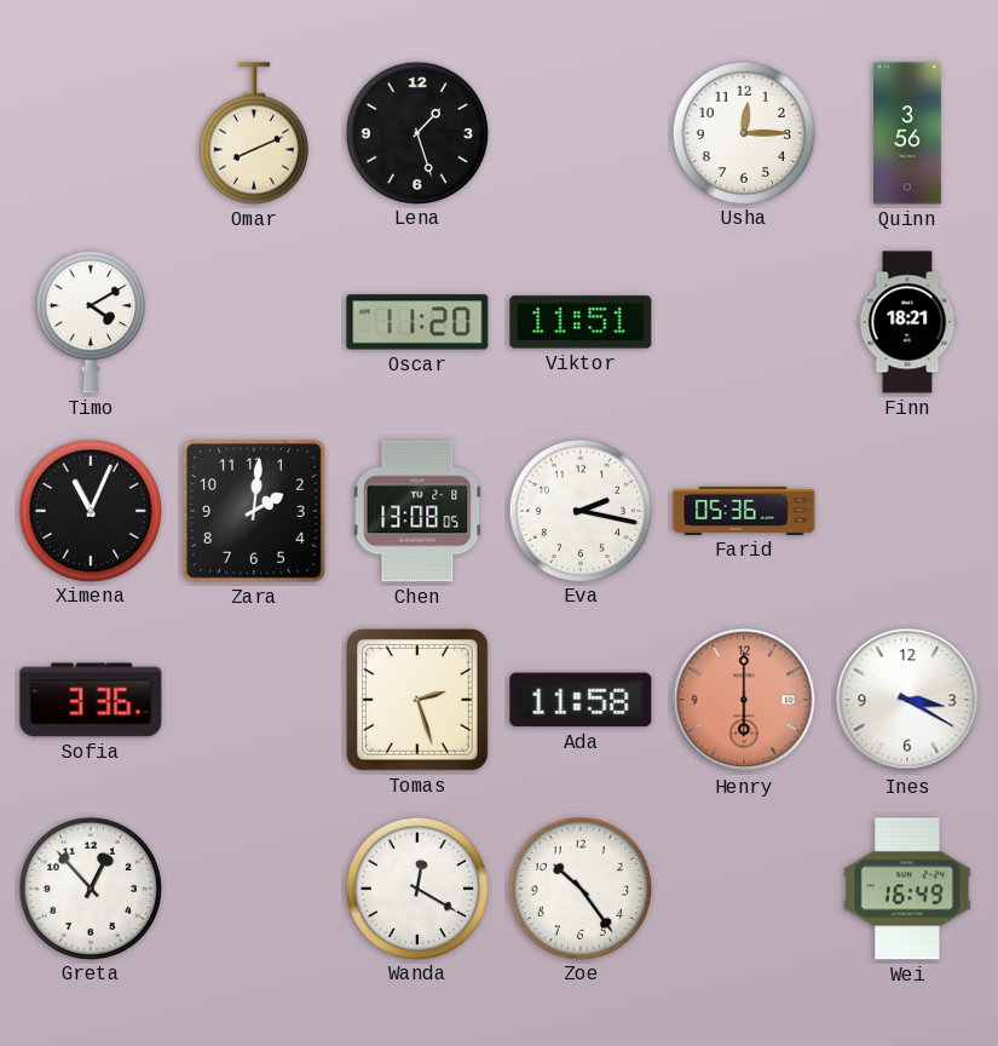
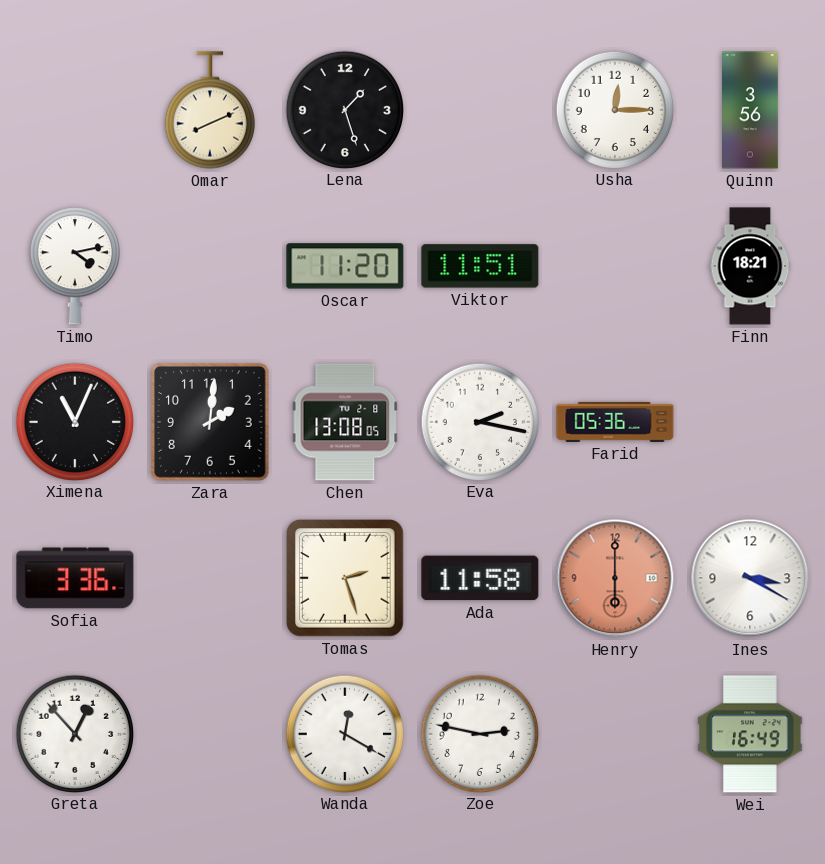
Timo: 4:10 -> 4:13 (75, 266)
Zoe: 10:24 -> 2:47 (479, 733)
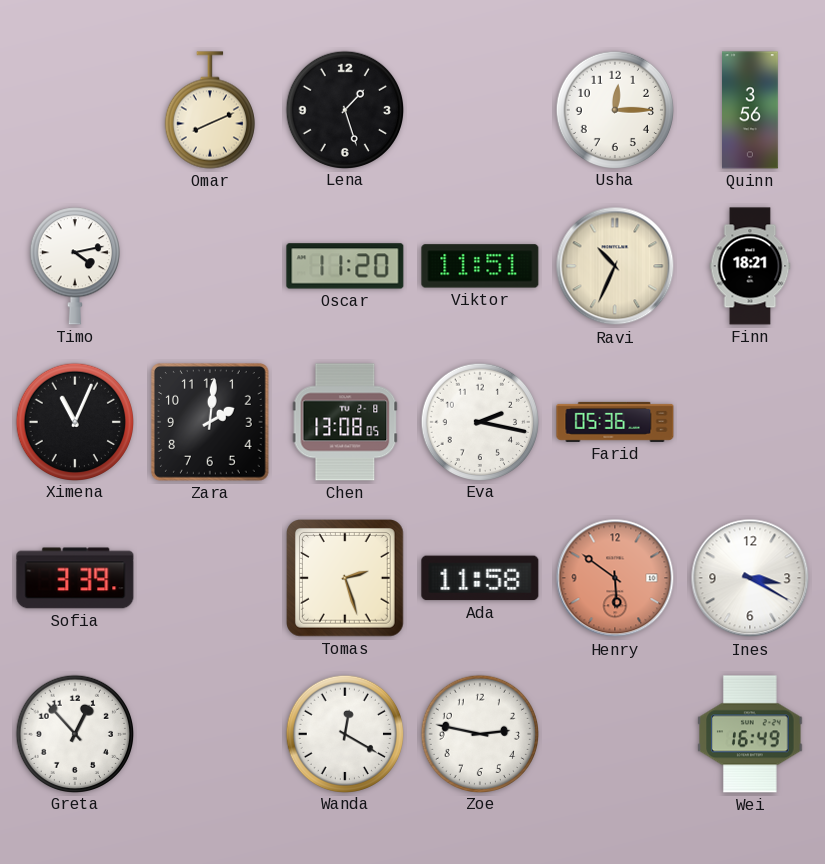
Ravi: none -> 10:34 (615, 266)
Sofia: 3:36 -> 3:39 (75, 578)
Henry: 6:00 -> 5:51 (615, 578)
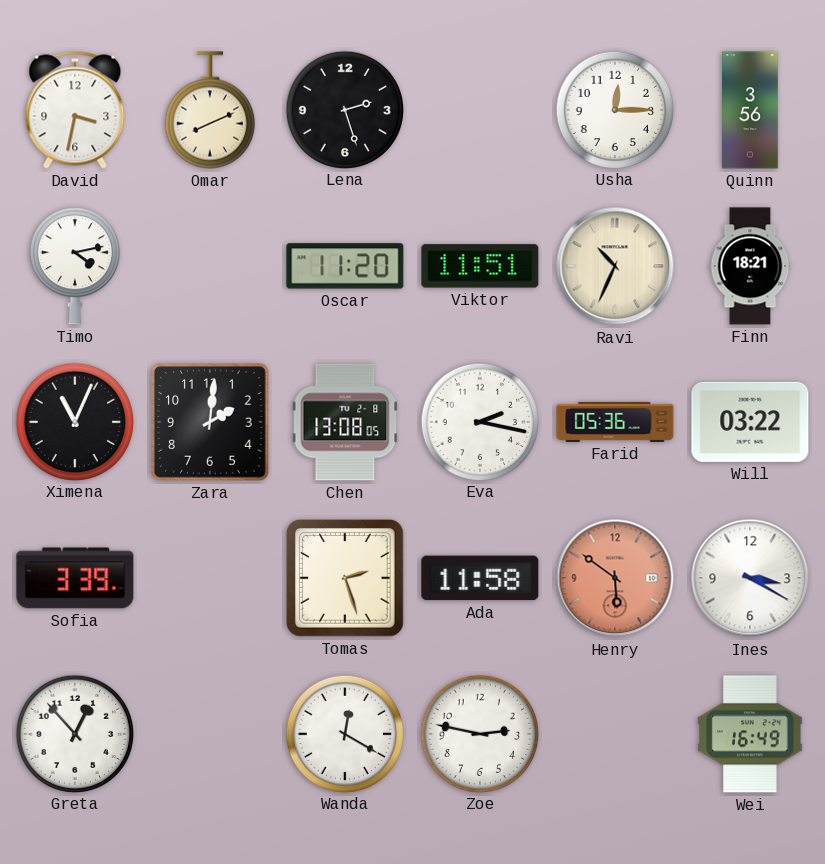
David: none -> 3:32 (75, 110)
Lena: 1:27 -> 2:27 (344, 109)
Will: none -> 03:22 (750, 422)
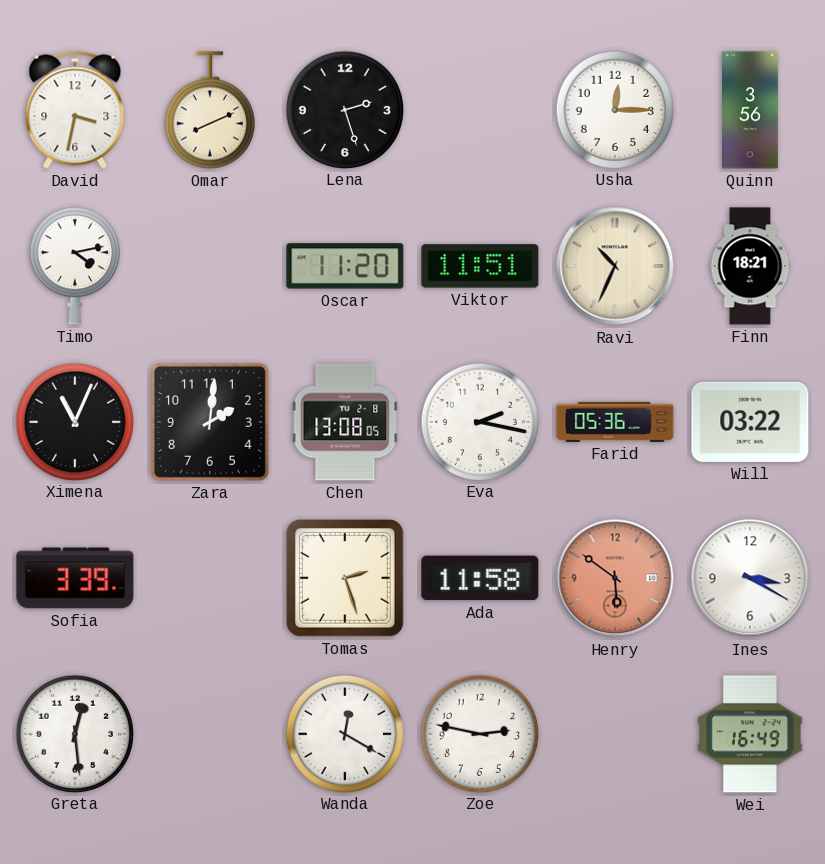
Greta: 12:53 -> 12:29 (74, 733)
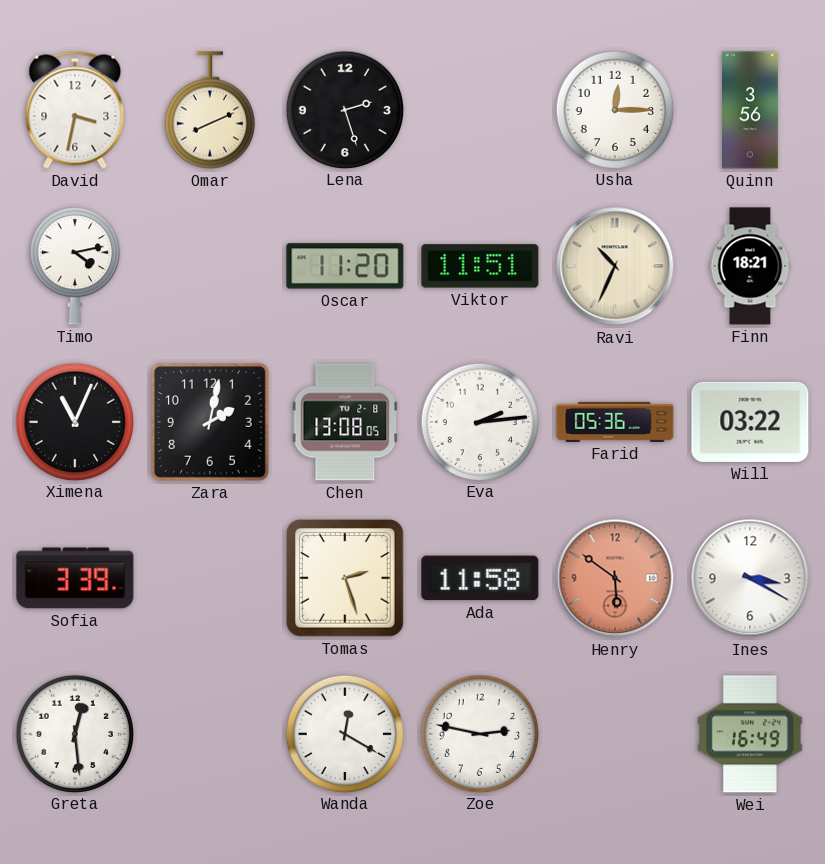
Zara: 2:01 -> 2:02 (211, 423)
Eva: 2:17 -> 2:14 (479, 421)
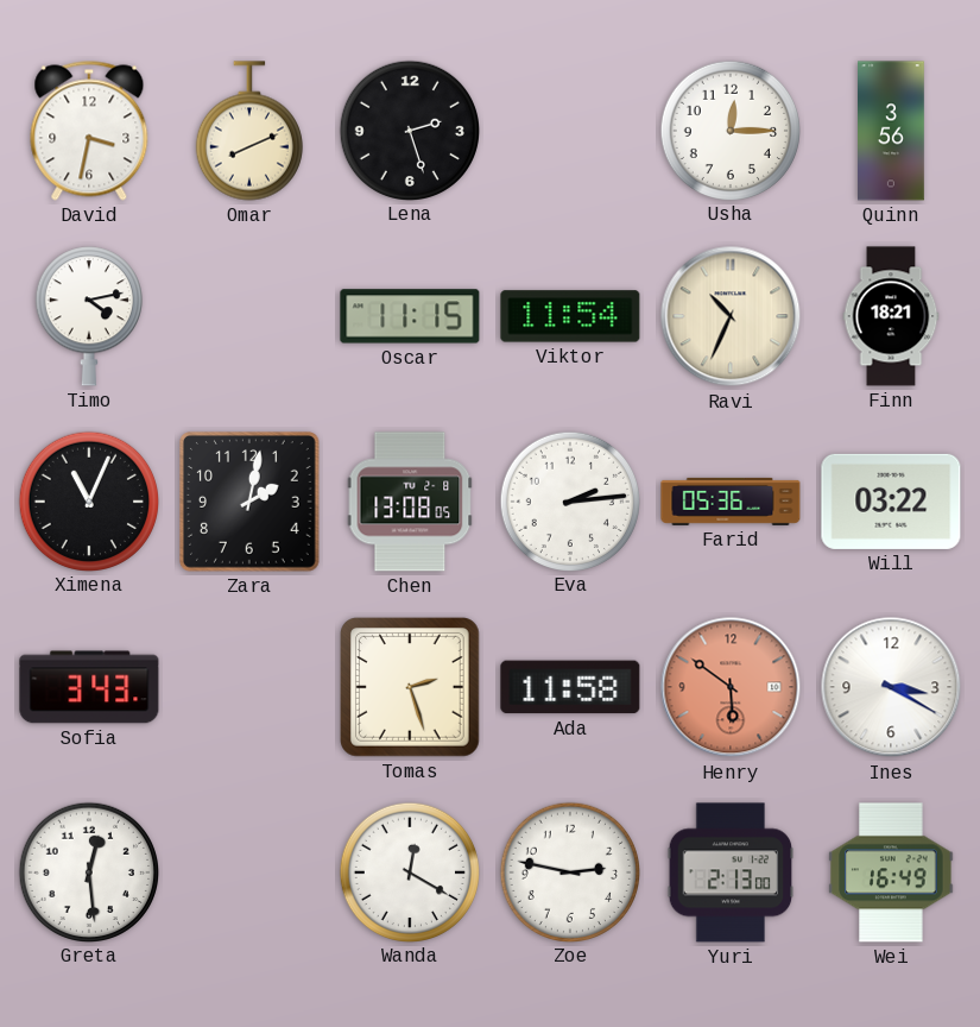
Oscar: 11:20 -> 11:15 (410, 316)
Viktor: 11:51 -> 11:54 (570, 316)
Sofia: 3:39 -> 3:43 (89, 687)
Yuri: none -> 2:13 (731, 872)
